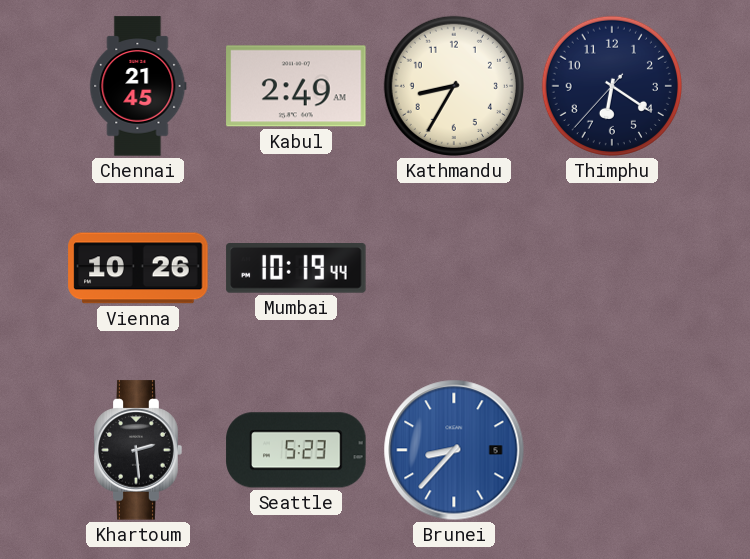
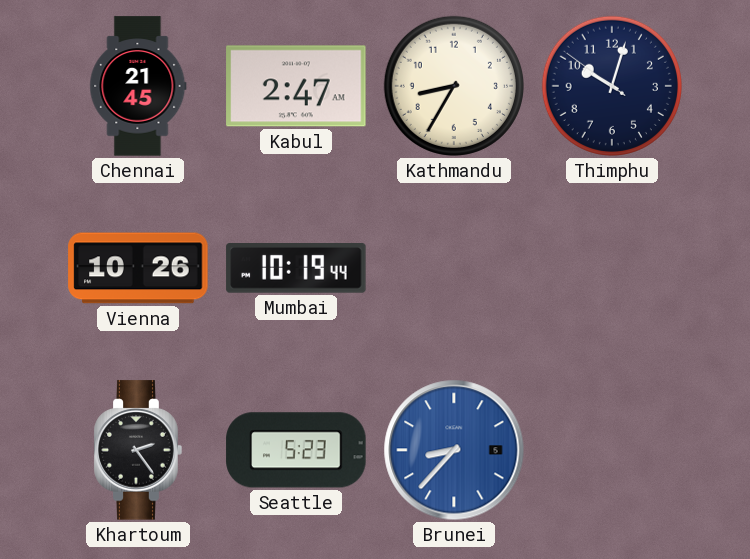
Kabul: 2:49 -> 2:47 (296, 86)
Thimphu: 6:20 -> 10:02 (612, 86)
Khartoum: 2:29 -> 2:24 (138, 450)
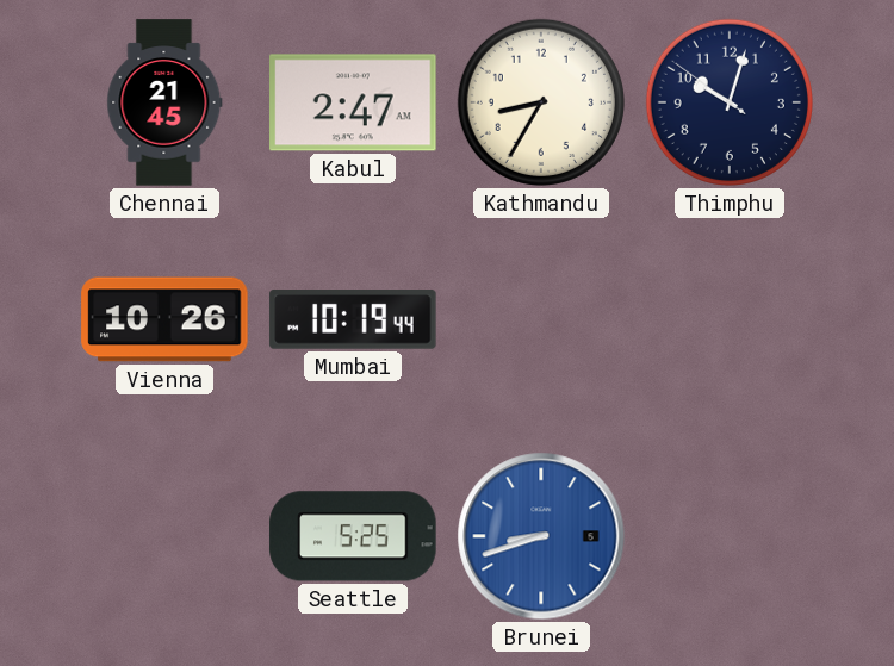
Khartoum: 2:24 -> none (138, 450)
Seattle: 5:23 -> 5:25 (353, 536)
Brunei: 8:37 -> 8:42 (541, 536)
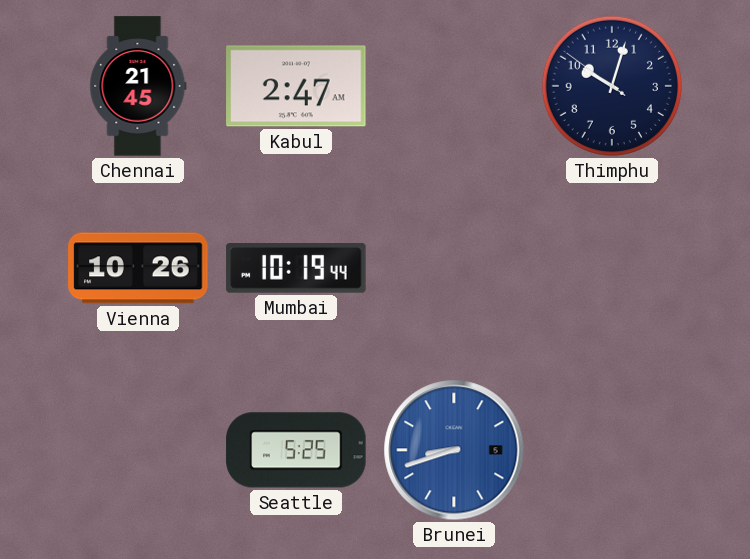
Kathmandu: 8:35 -> none (541, 102)
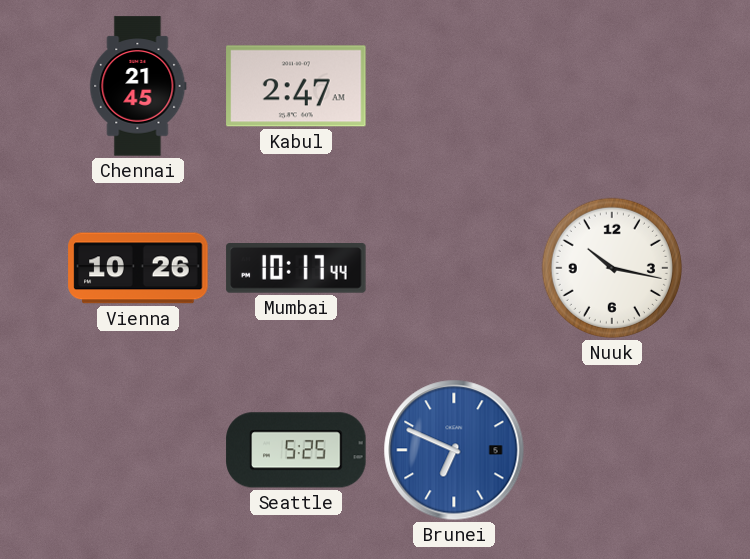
Thimphu: 10:02 -> none (612, 86)
Mumbai: 10:19 -> 10:17 (296, 268)
Nuuk: none -> 10:17 (612, 268)
Brunei: 8:42 -> 6:49 (454, 450)
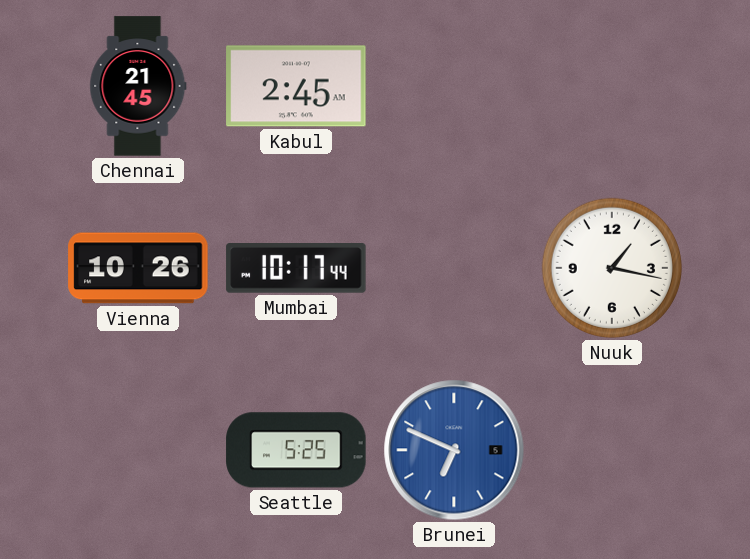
Kabul: 2:47 -> 2:45 (296, 86)
Nuuk: 10:17 -> 1:17 (612, 268)
